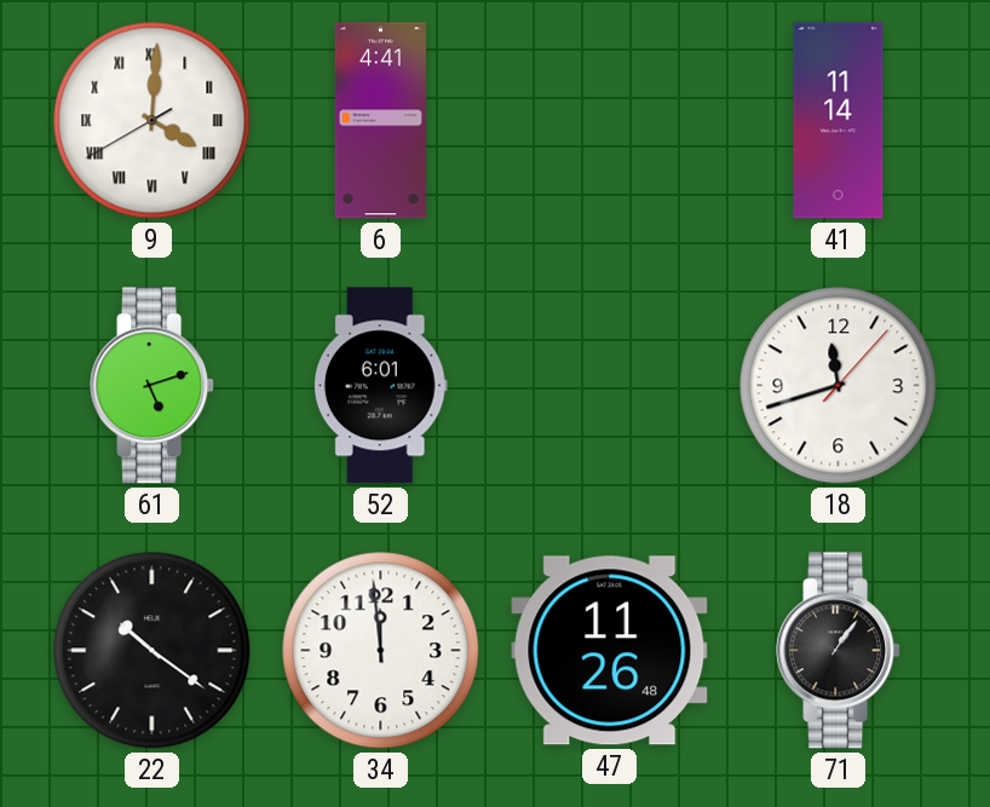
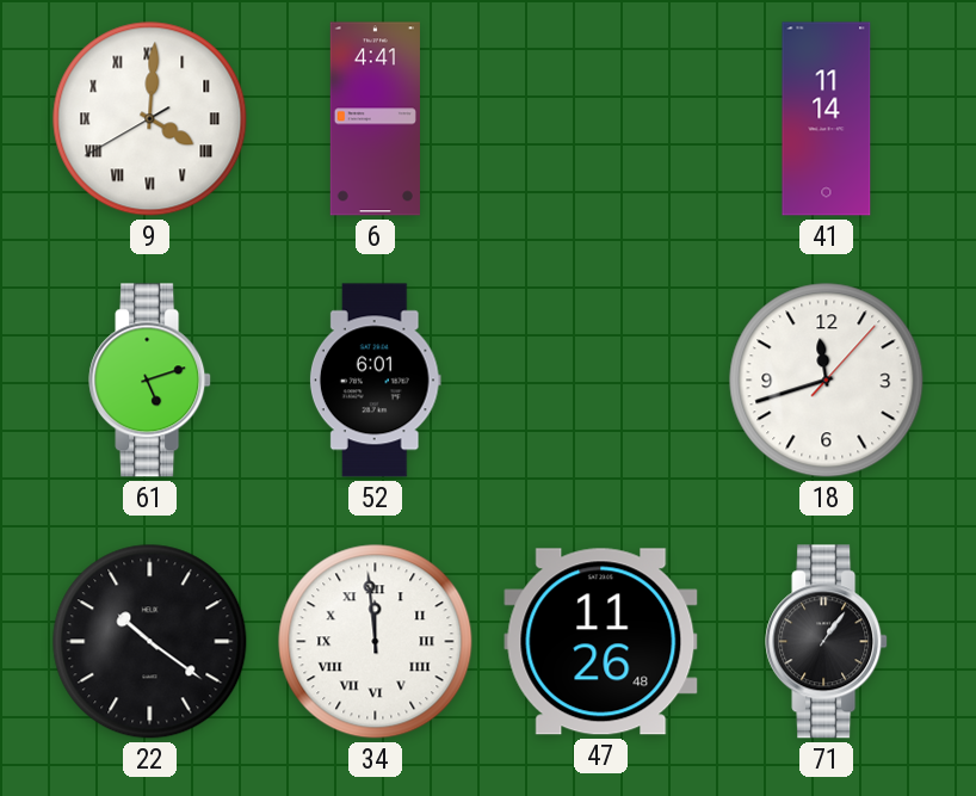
34 numerals: Arabic -> Roman (376, 642)
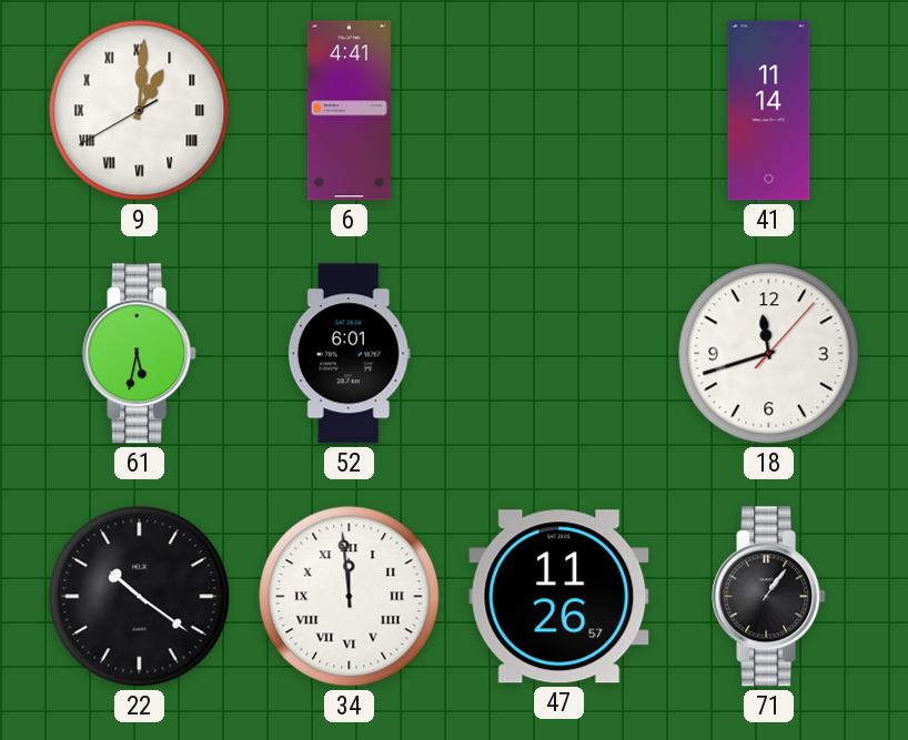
9: 4:00 -> 1:00 (140, 111)
61: 5:12 -> 5:32 (140, 354)
47: 11:26:48 -> 11:26:57 (559, 597)
